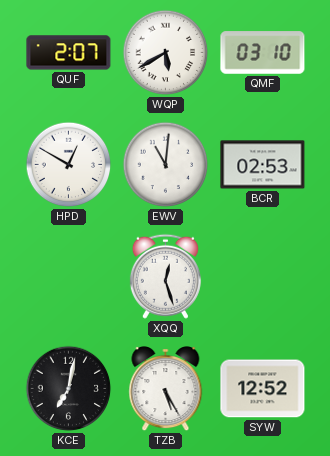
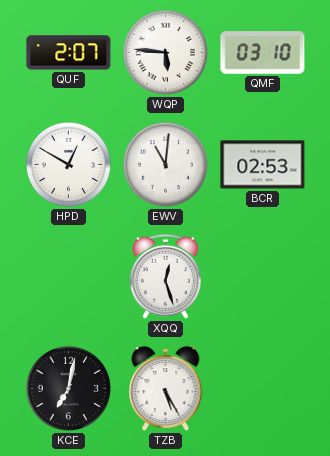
WQP: 5:40 -> 5:46 (166, 53)
SYW: 12:52 -> none (263, 389)
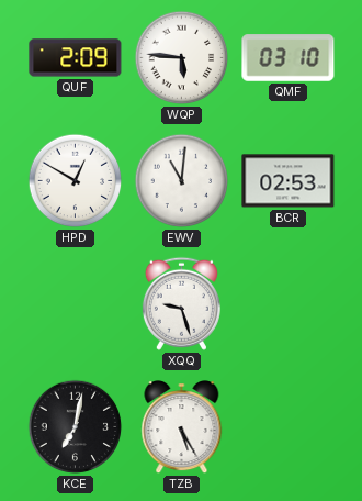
QUF: 2:07 -> 2:09 (76, 58)
XQQ: 12:27 -> 9:27 (181, 303)
